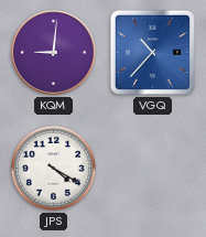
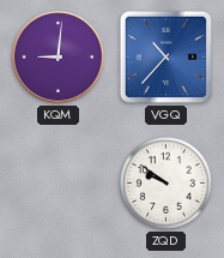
JPS: 4:20 -> none (53, 168)
ZQD: none -> 9:51 (165, 182)
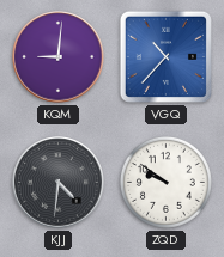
KJJ: none -> 4:31 (59, 183)
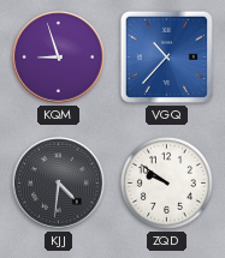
KQM: 9:01 -> 8:57 (59, 58)
